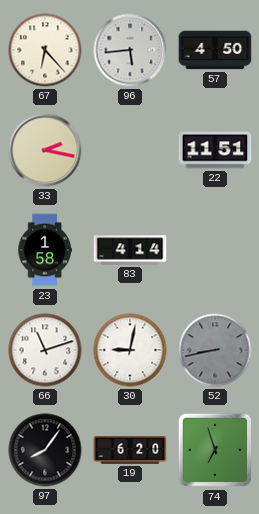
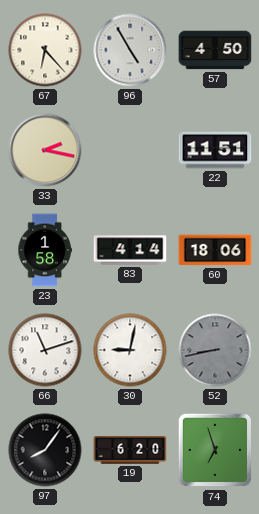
96: 5:44 -> 4:55 (130, 50)
60: none -> 18:06 (215, 250)
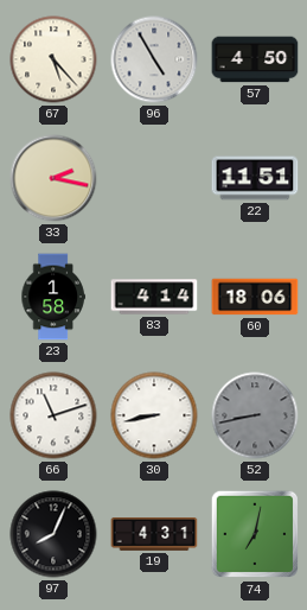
67: 6:23 -> 5:23 (53, 59)
30: 9:02 -> 8:43 (154, 415)
97: 8:06 -> 8:04 (53, 534)
19: 6:20 -> 4:31 (154, 535)
74: 6:57 -> 7:02 (255, 534)
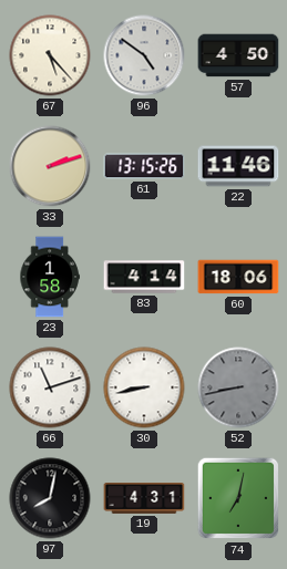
96: 4:55 -> 4:51 (144, 55)
33: 2:17 -> 2:12 (50, 166)
61: none -> 13:15 (144, 166)
22: 11:51 -> 11:46 (238, 166)
97: 8:04 -> 8:02 (50, 498)
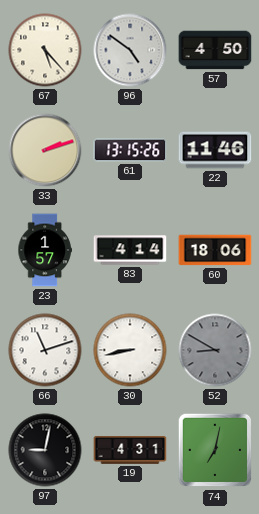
23: 1:58 -> 1:57 (45, 250)
52: 8:43 -> 8:50 (215, 350)
97: 8:02 -> 9:02 (45, 450)
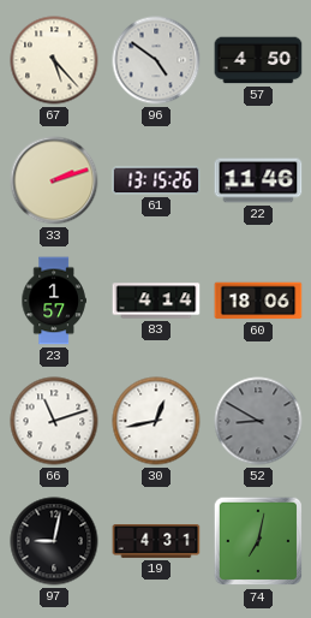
30: 8:43 -> 12:43 (156, 421)
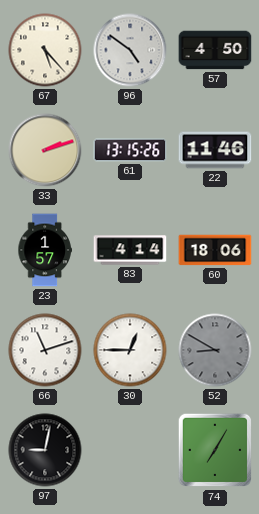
30: 12:43 -> 12:45 (130, 350)
19: 4:31 -> none (156, 542)
74: 7:02 -> 7:05 (215, 450)
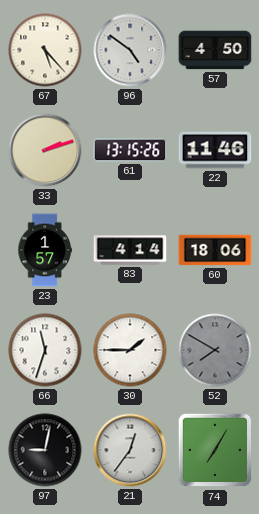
66: 11:12 -> 11:33 (45, 350)
30: 12:45 -> 1:45 (130, 350)
52: 8:50 -> 7:50 (215, 350)
21: none -> 12:36 (130, 450)
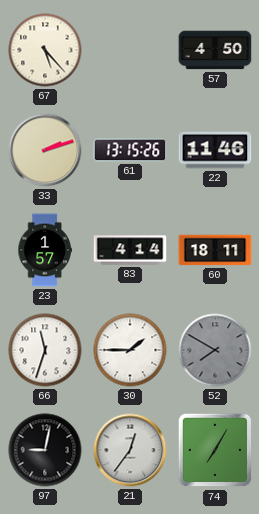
96: 4:51 -> none (130, 50)
60: 18:06 -> 18:11 (215, 250)
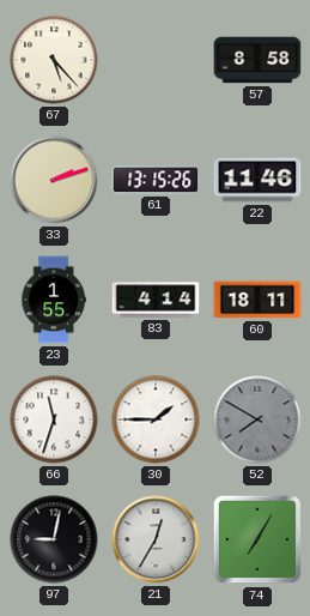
57: 4:50 -> 8:58 (257, 60)
23: 1:57 -> 1:55 (54, 300)
21: 12:36 -> 12:35 (156, 539)
